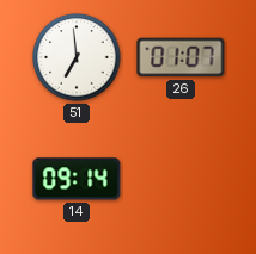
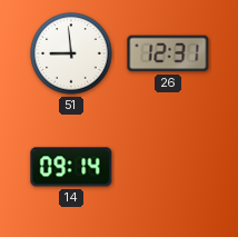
51: 6:59 -> 8:59 (71, 53)
26: 01:07 -> 12:31 (168, 53)
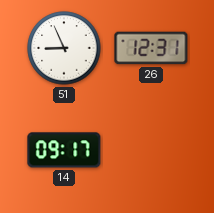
51: 8:59 -> 8:56 (64, 48)
14: 09:14 -> 09:17 (64, 150)
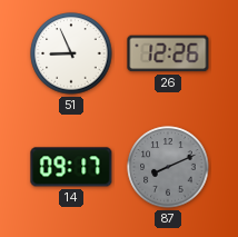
26: 12:31 -> 12:26 (168, 53)
87: none -> 8:11 (168, 167)
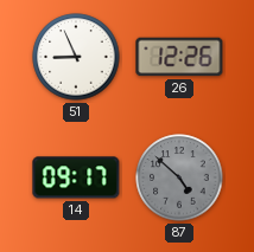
87: 8:11 -> 4:52 (179, 177)
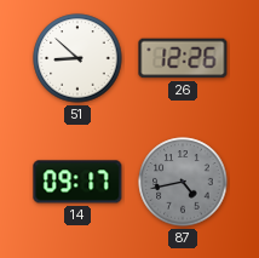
51: 8:56 -> 8:52 (77, 58)
87: 4:52 -> 4:43 (183, 182)
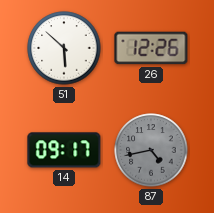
51: 8:52 -> 5:52 (64, 48)
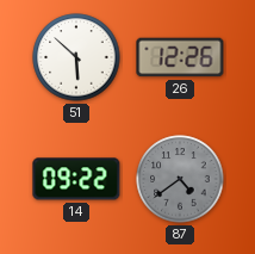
14: 09:17 -> 09:22 (76, 179)
87: 4:43 -> 4:39 (180, 179)
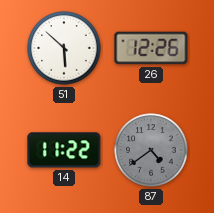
14: 09:22 -> 11:22 (64, 150)
